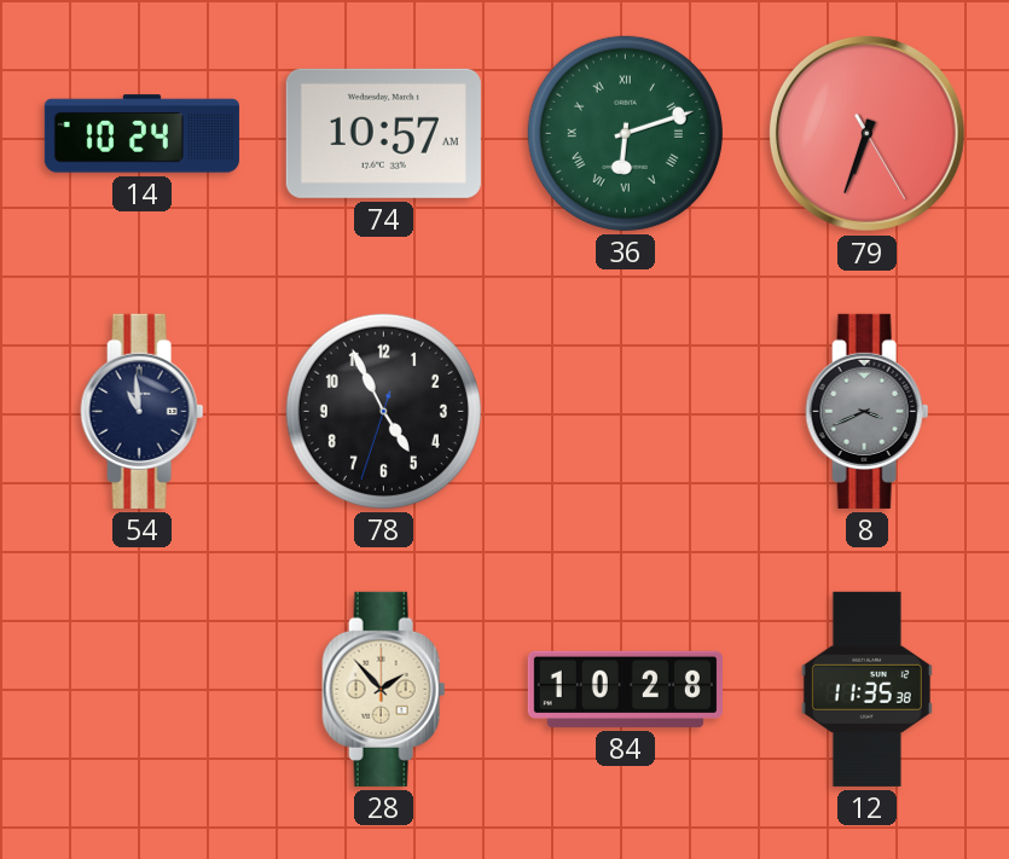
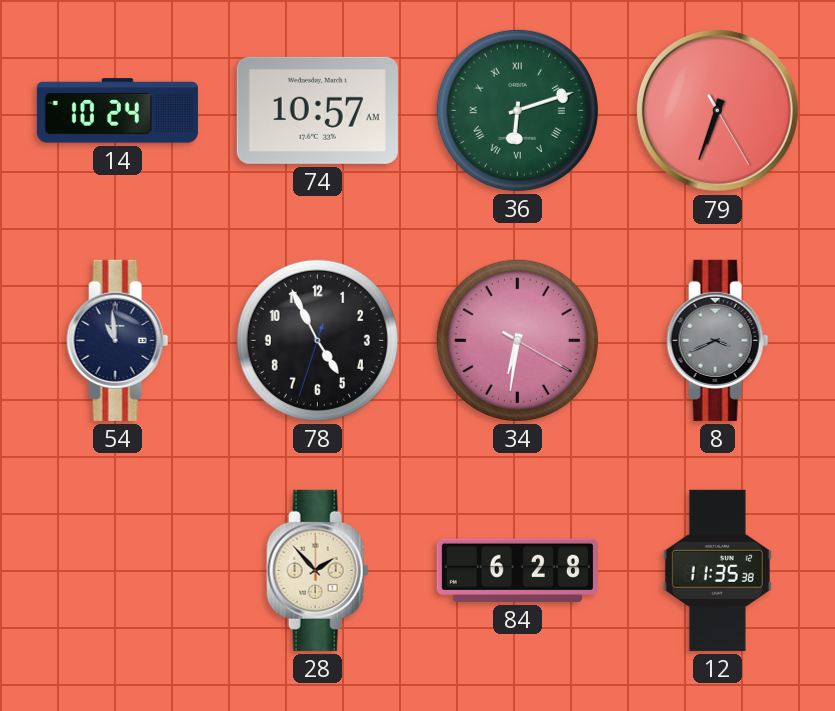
34: none -> 6:31 (517, 340)
84: 10:28 -> 6:28 (517, 570)
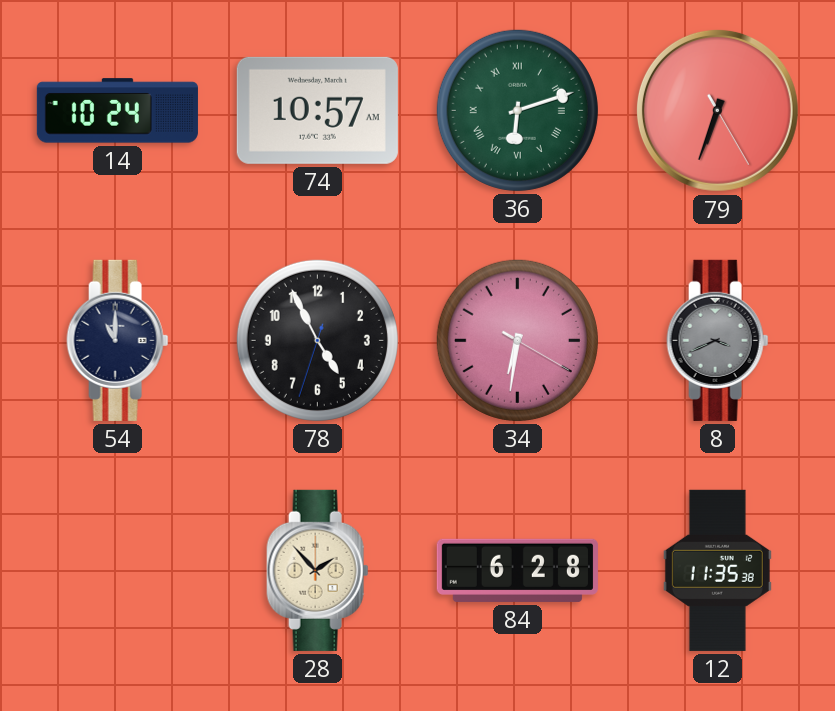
54: 10:59 -> 11:00 (118, 340)
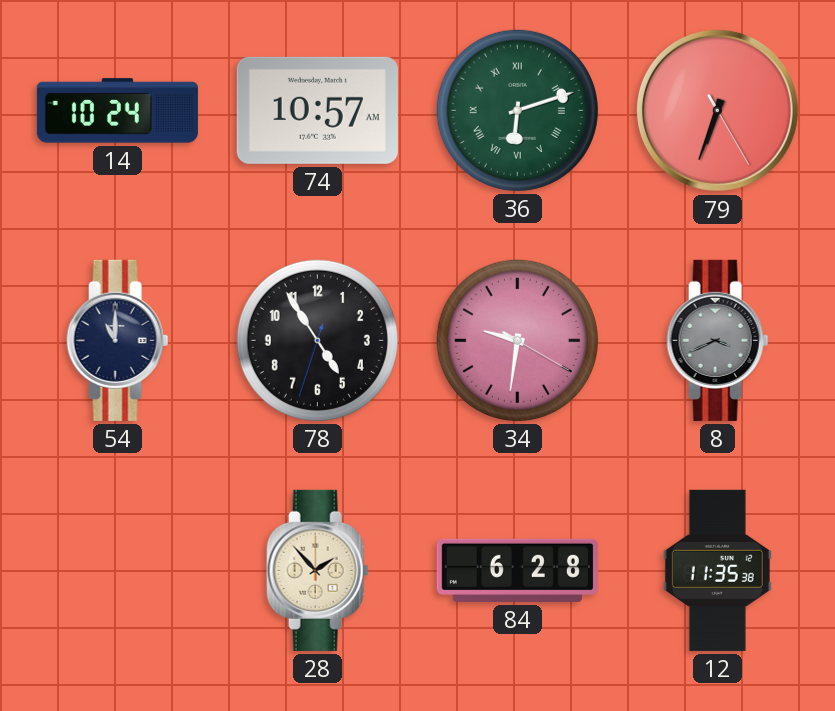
78: 4:55 -> 4:54 (317, 340)
34: 6:31 -> 9:31 (517, 340)
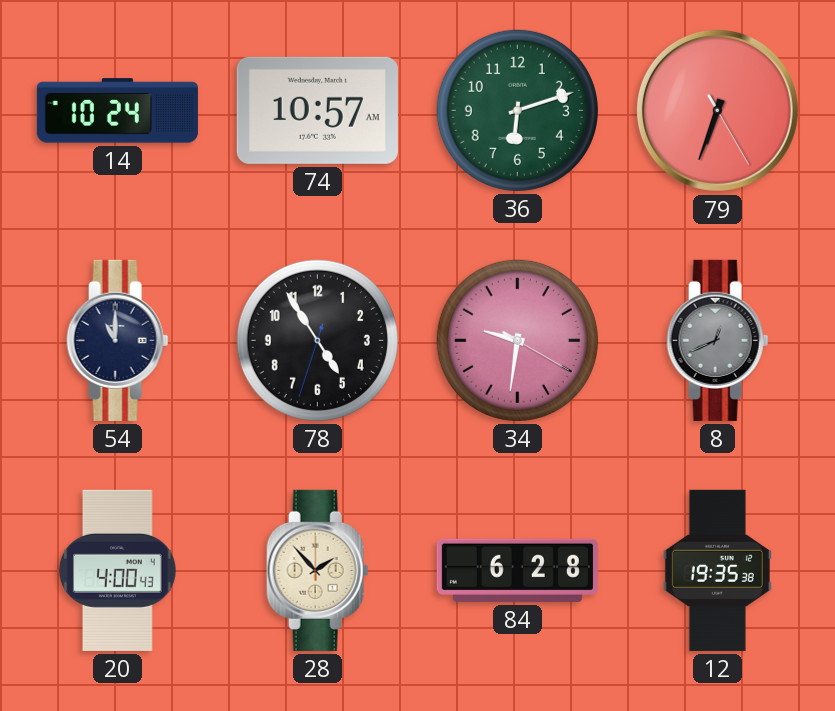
36 numerals: Roman -> Arabic (517, 110)
8: 3:41 -> 12:41 (718, 340)
20: none -> 4:00 (118, 570)
12: 11:35 -> 19:35 (717, 570)
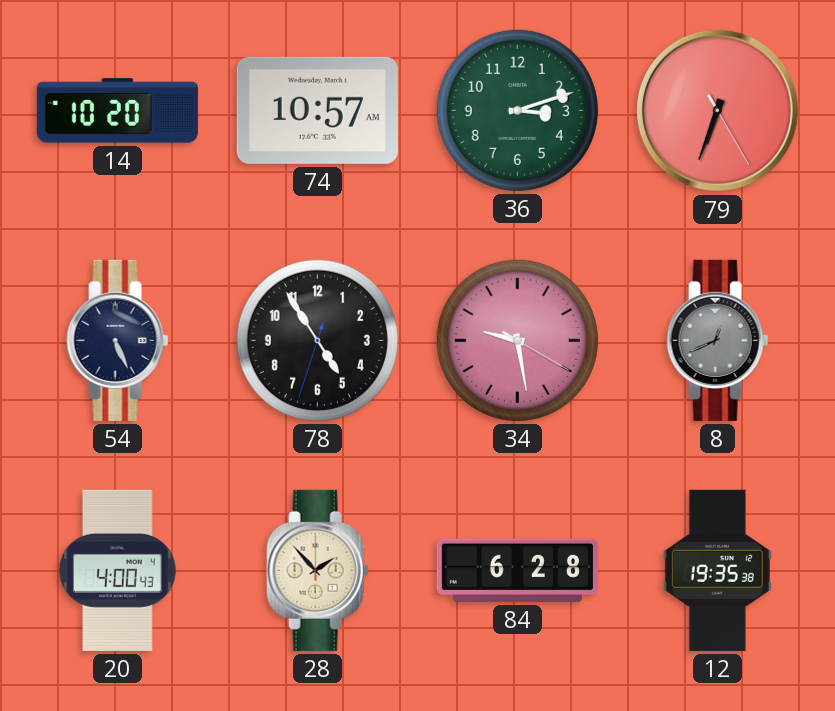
14: 10:24 -> 10:20 (117, 111)
36: 6:12 -> 3:12 (517, 110)
54: 11:00 -> 5:26 (118, 340)
34: 9:31 -> 9:28 (517, 340)
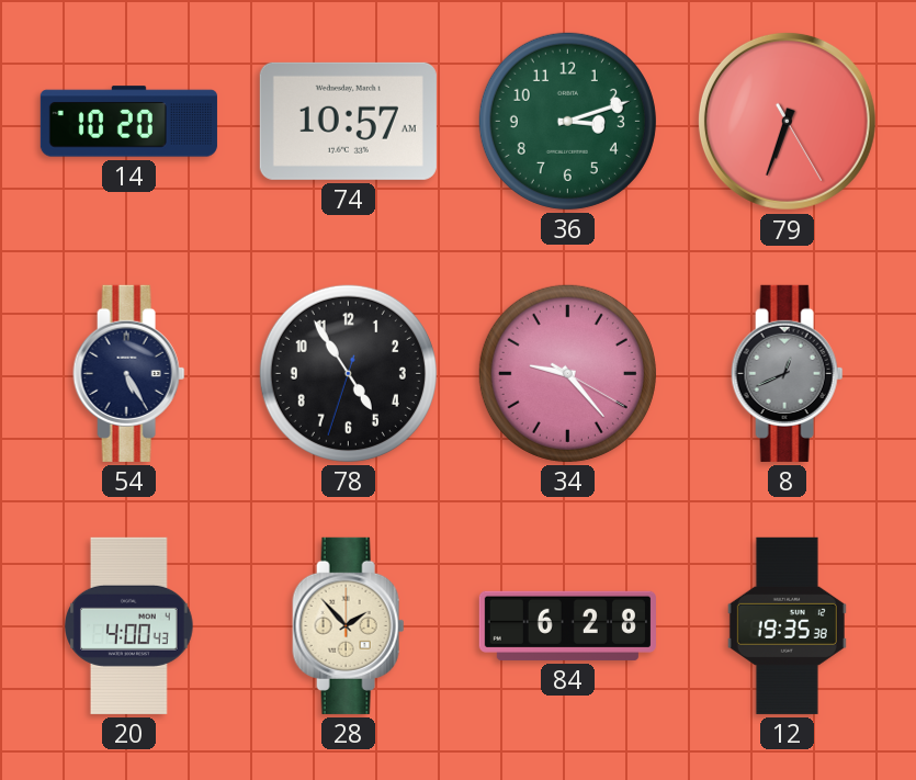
54: 5:26 -> 5:25 (129, 373)
34: 9:28 -> 9:23 (567, 373)
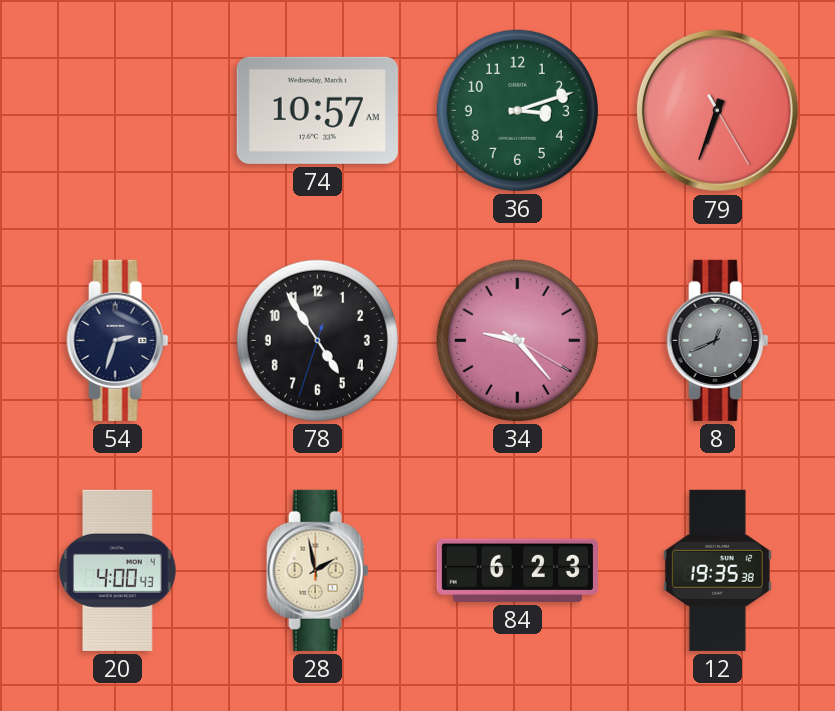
14: 10:20 -> none (128, 122)
54: 5:25 -> 2:33 (118, 340)
28: 1:53 -> 1:58 (318, 570)
84: 6:28 -> 6:23 (517, 570)
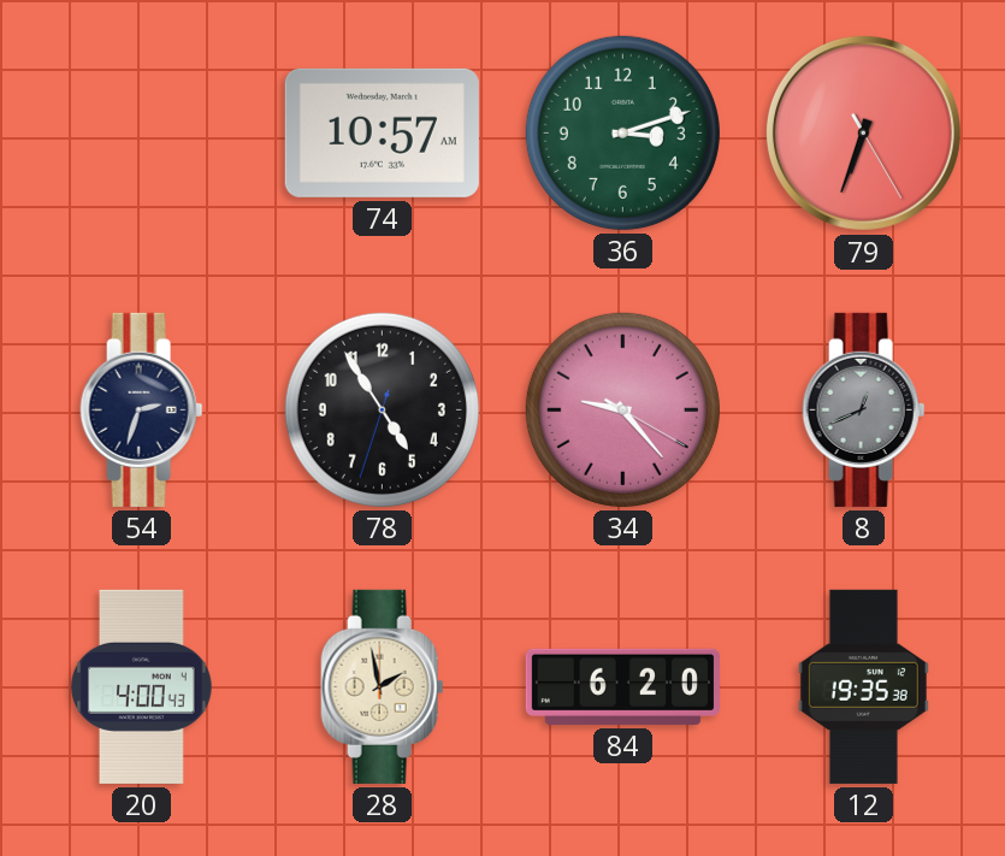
84: 6:23 -> 6:20 (622, 686)
